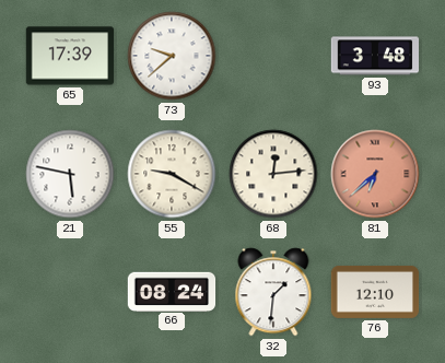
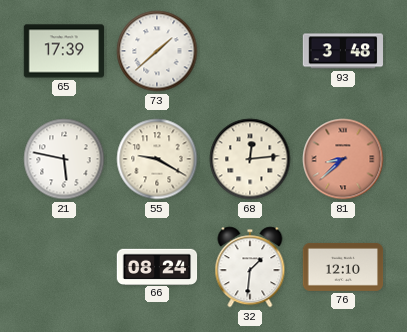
73: 9:38 -> 1:38 (157, 51)
81: 6:38 -> 8:38 (343, 159)
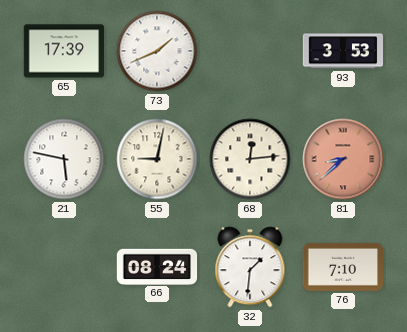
73: 1:38 -> 1:41 (157, 51)
93: 3:48 -> 3:53 (343, 51)
55: 9:20 -> 9:02 (157, 159)
76: 12:10 -> 7:10 (343, 267)
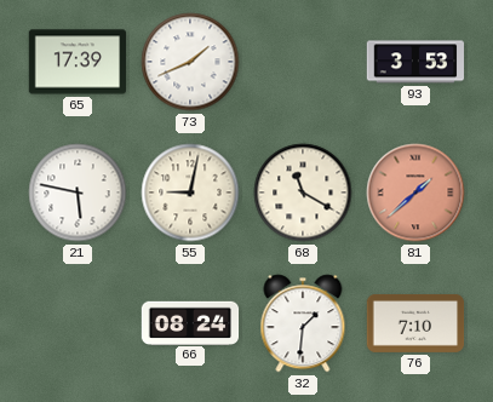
68: 12:14 -> 11:20 (303, 193)
81: 8:38 -> 1:38 (415, 193)
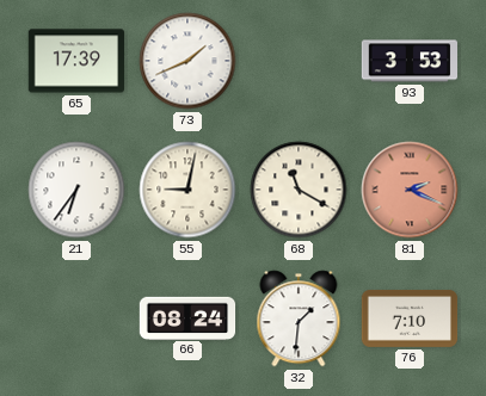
21: 5:47 -> 6:36 (76, 190)
81: 1:38 -> 2:19 (410, 190)
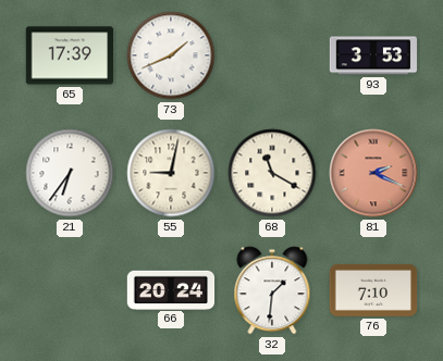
66: 08:24 -> 20:24 (171, 289)
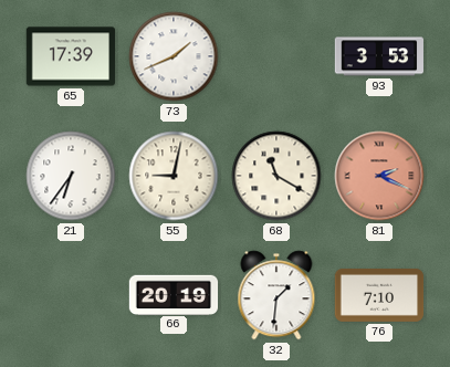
66: 20:24 -> 20:19 (174, 294)
